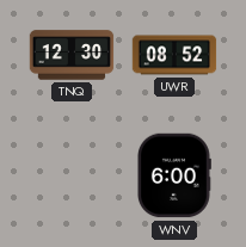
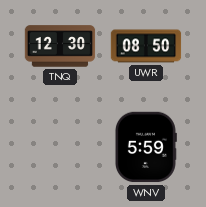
UWR: 08:52 -> 08:50 (146, 46)
WNV: 6:00 -> 5:59 (145, 147)
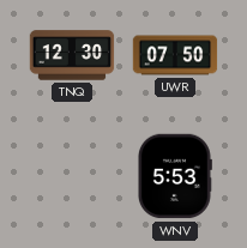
UWR: 08:50 -> 07:50 (175, 55)
WNV: 5:59 -> 5:53 (174, 176)
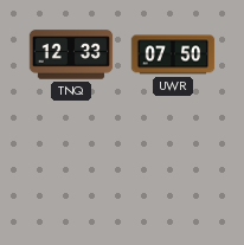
TNQ: 12:30 -> 12:33 (71, 54)
WNV: 5:53 -> none (174, 176)
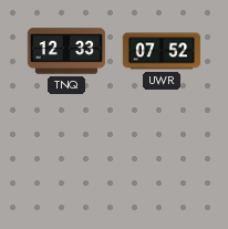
UWR: 07:50 -> 07:52 (162, 51)
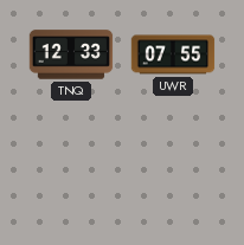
UWR: 07:52 -> 07:55 (173, 54)
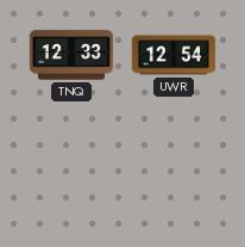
UWR: 07:55 -> 12:54 (174, 55)
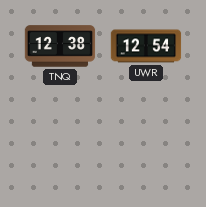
TNQ: 12:33 -> 12:38 (60, 46)
